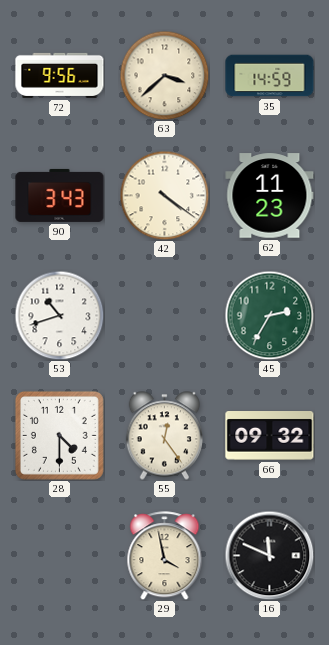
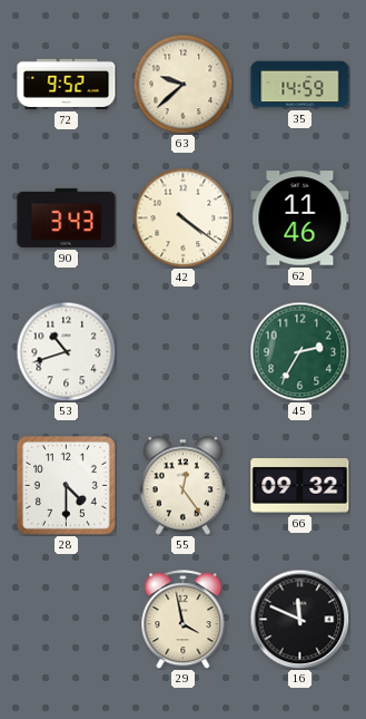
72: 9:56 -> 9:52 (67, 84)
63: 3:38 -> 9:38 (182, 84)
62: 11:23 -> 11:46 (300, 218)
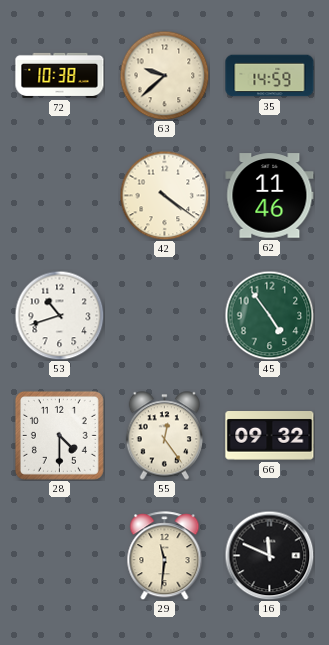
72: 9:52 -> 10:38 (60, 75)
90: 3:43 -> none (67, 217)
45: 2:35 -> 4:54 (269, 315)
29: 3:58 -> 11:31 (165, 556)
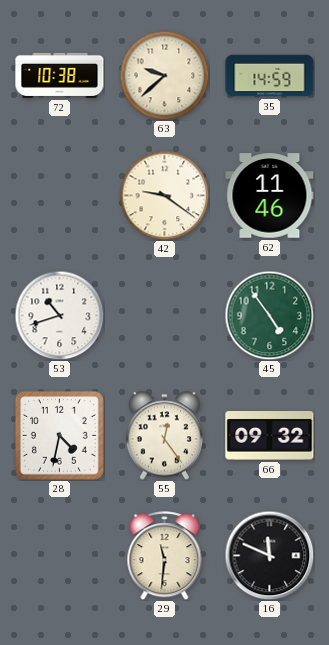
42: 4:21 -> 9:21 (164, 195)
28: 4:30 -> 4:32 (59, 435)
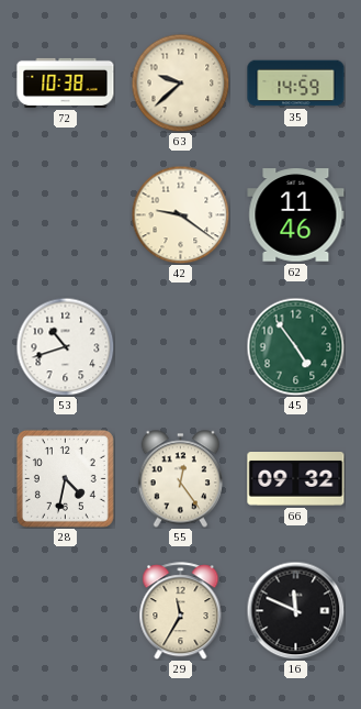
29: 11:31 -> 11:35 (181, 611)
